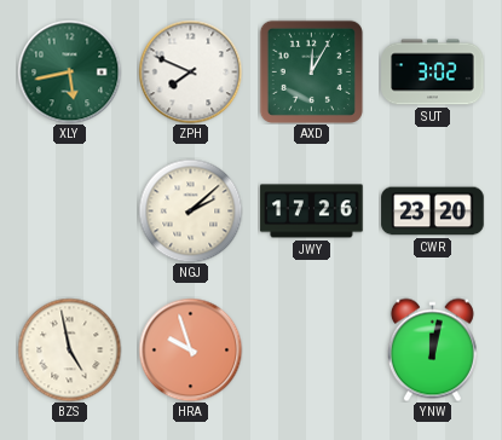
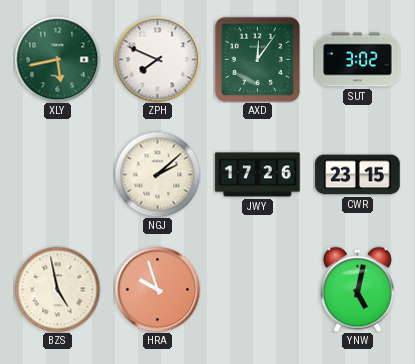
AXD: 12:05 -> 12:06 (257, 59)
CWR: 23:20 -> 23:15 (358, 175)
YNW: 12:02 -> 5:02 (357, 289)
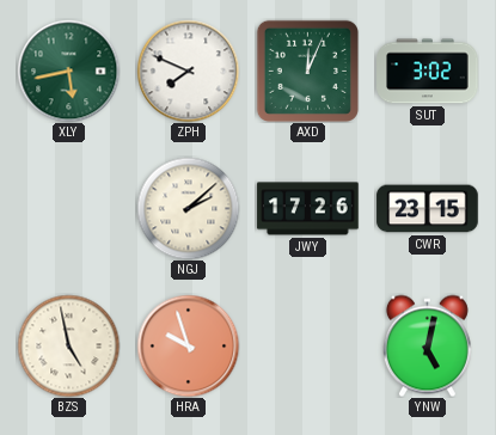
AXD: 12:06 -> 12:04 (307, 71)
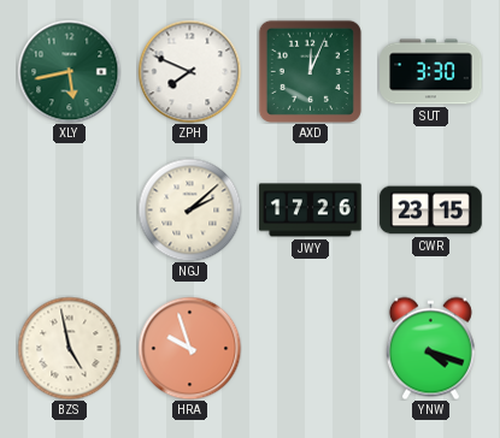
SUT: 3:02 -> 3:30 (431, 72)
YNW: 5:02 -> 4:18 (430, 348)
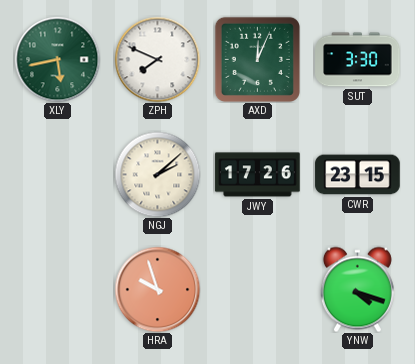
BZS: 4:58 -> none (69, 348)
